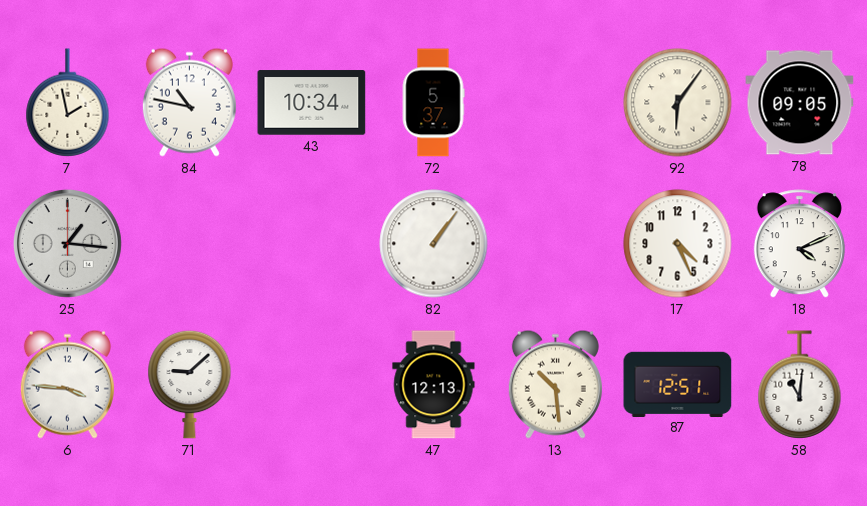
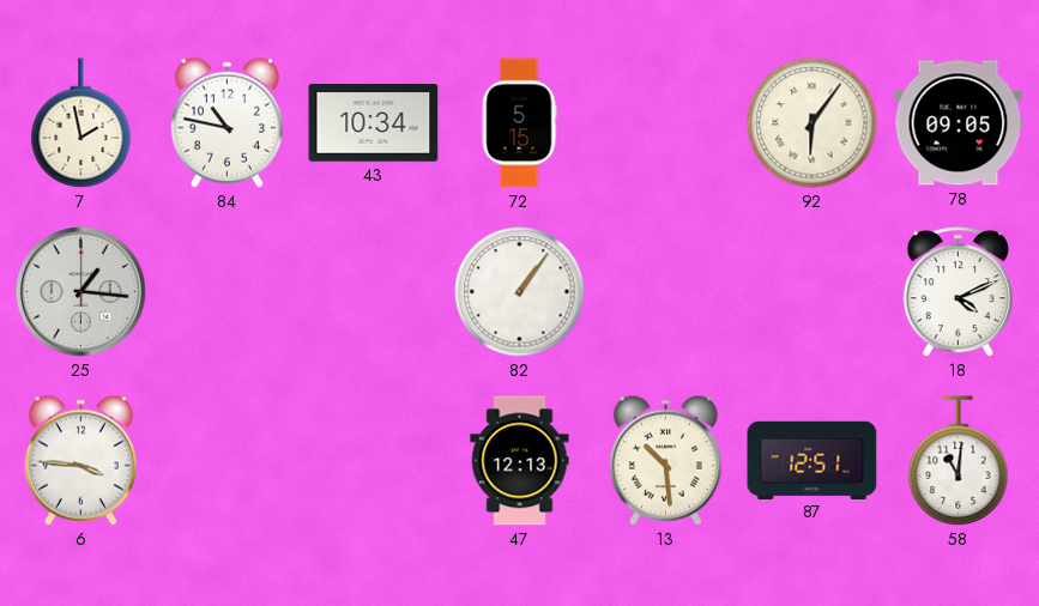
72: 5:37 -> 5:15 (519, 123)
17: 4:26 -> none (678, 244)
71: 9:08 -> none (190, 384)
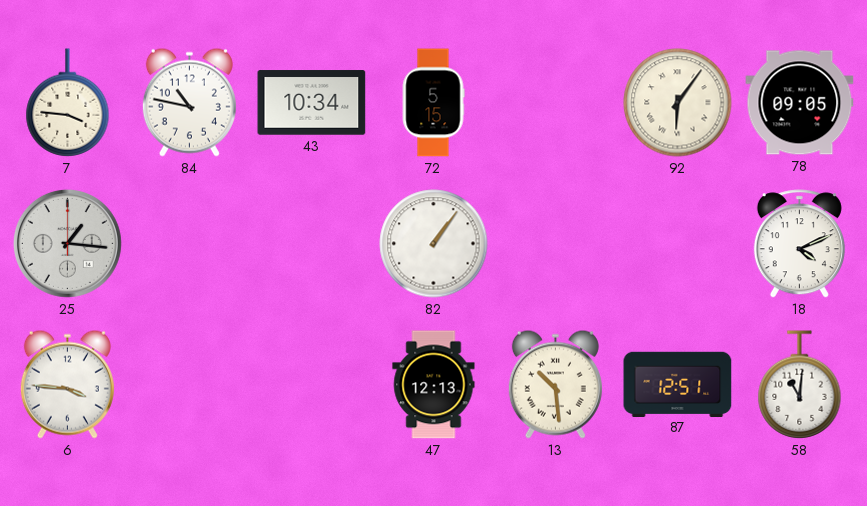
7: 1:58 -> 3:46 (68, 103)
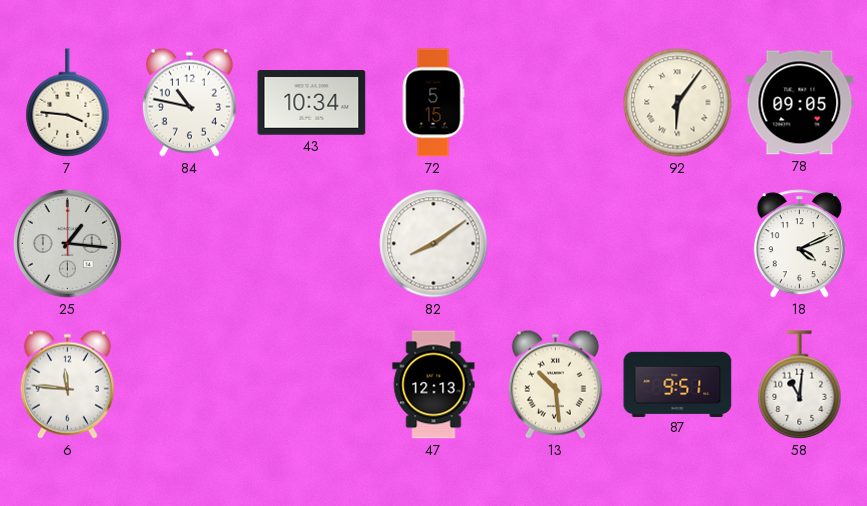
82: 1:06 -> 8:09 (434, 244)
6: 3:46 -> 11:46 (67, 384)
87: 12:51 -> 9:51 (678, 384)
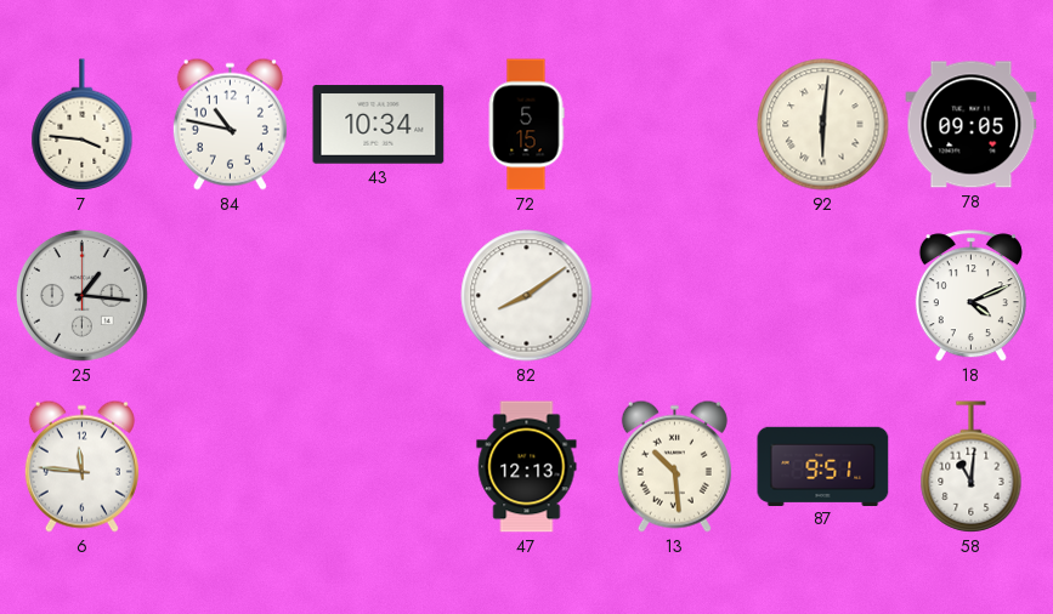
92: 6:06 -> 6:01 (823, 125)
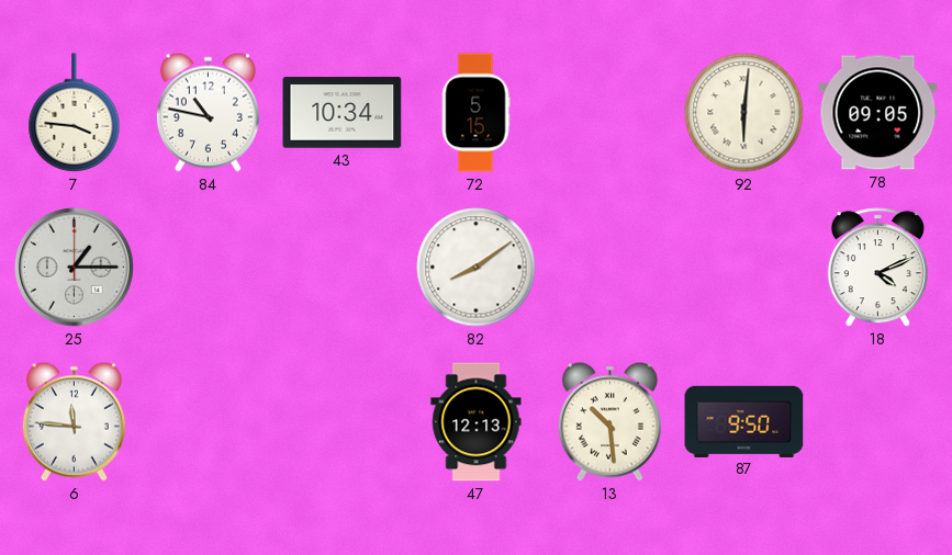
25: 1:16 -> 1:15 (74, 267)
87: 9:51 -> 9:50 (744, 421)
58: 11:01 -> none (972, 467)
